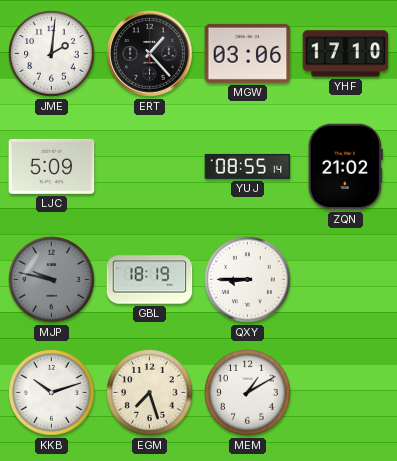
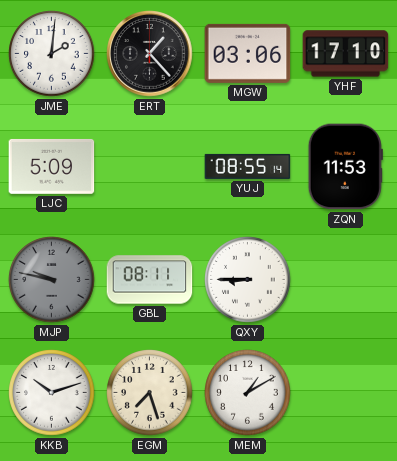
ZQN: 21:02 -> 11:53 (345, 167)
GBL: 18:19 -> 08:11 (150, 280)
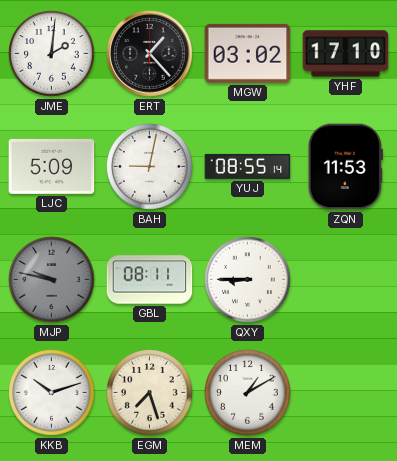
MGW: 03:06 -> 03:02 (248, 53)
BAH: none -> 9:02 (150, 167)
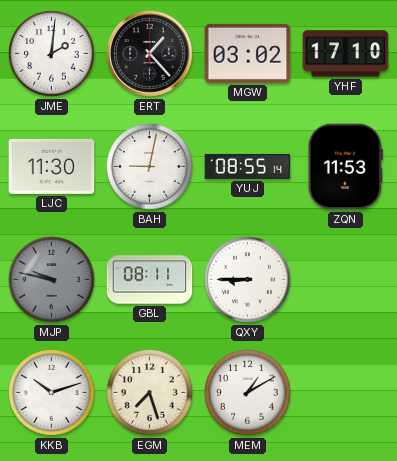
LJC: 5:09 -> 11:30 (52, 166)
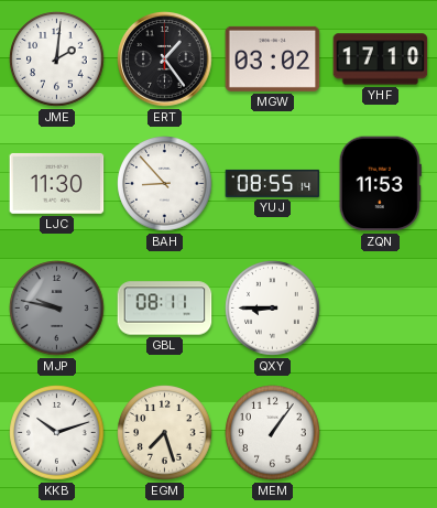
ERT: 1:23 -> 1:24 (165, 60)
BAH: 9:02 -> 8:53 (165, 184)
MEM: 1:10 -> 1:06 (273, 433)
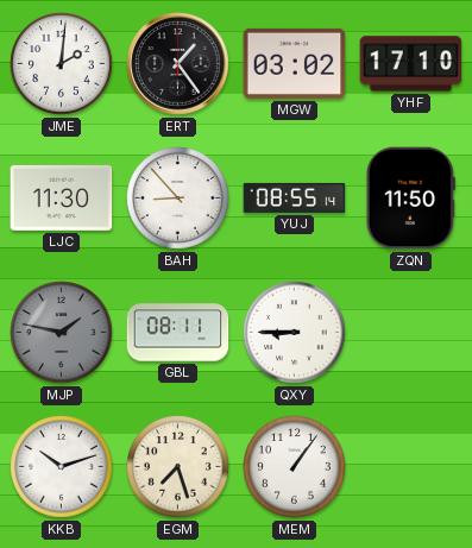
ZQN: 11:53 -> 11:50 (410, 199)
MJP: 9:47 -> 1:47 (62, 333)
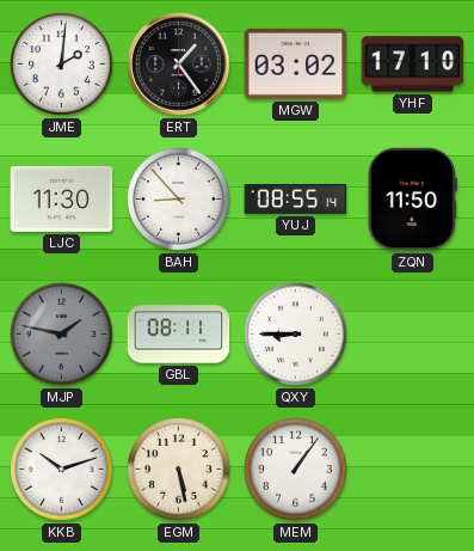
EGM: 7:27 -> 5:28 (179, 470)
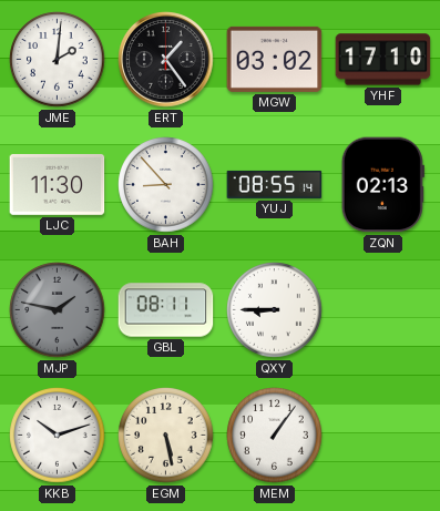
ZQN: 11:50 -> 02:13 (382, 185)
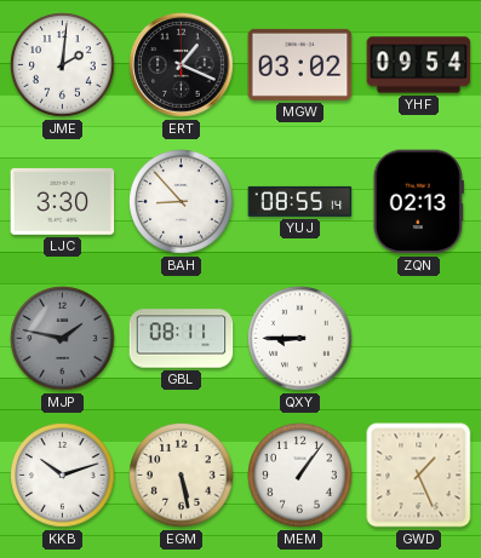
ERT: 1:24 -> 1:19 (182, 65)
YHF: 17:10 -> 09:54 (419, 65)
LJC: 11:30 -> 3:30 (63, 201)
GWD: none -> 1:26 (419, 476)
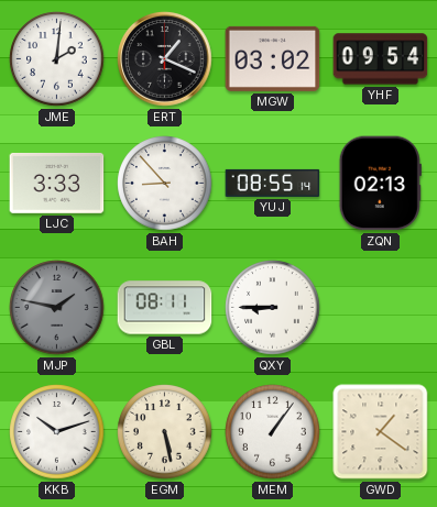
LJC: 3:30 -> 3:33 (57, 183)
GWD: 1:26 -> 1:21 (381, 432)
